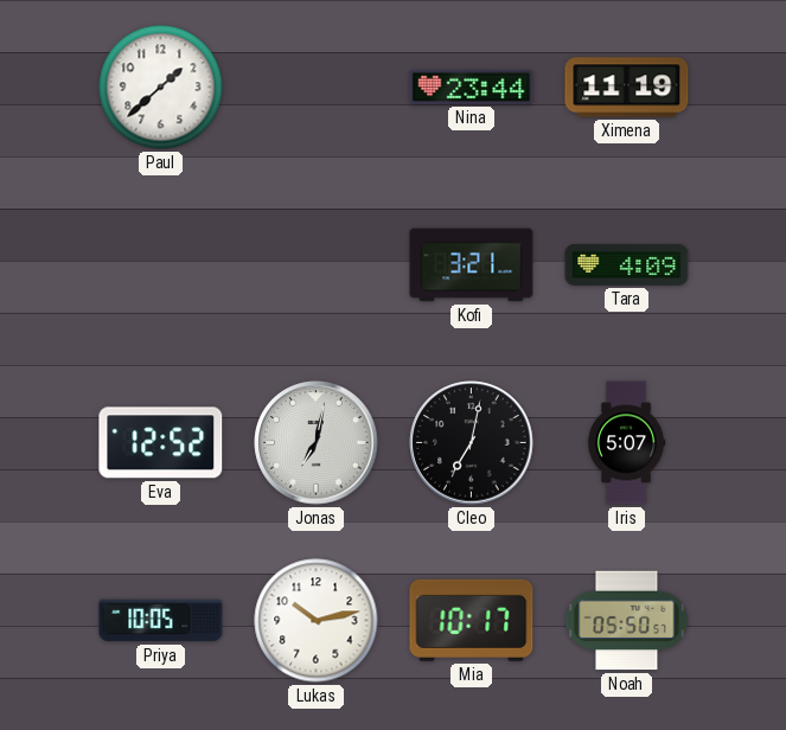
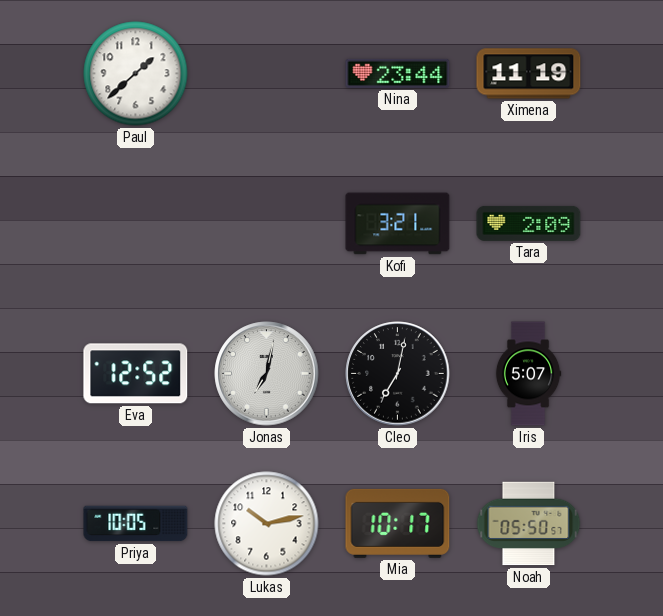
Tara: 4:09 -> 2:09 (529, 223)
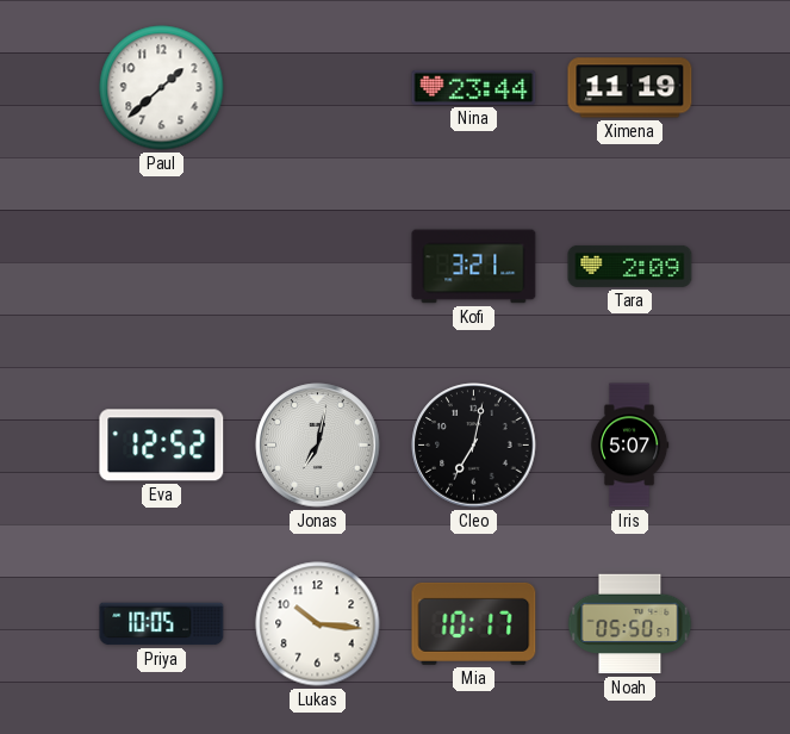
Lukas: 10:13 -> 10:16 (318, 624)
